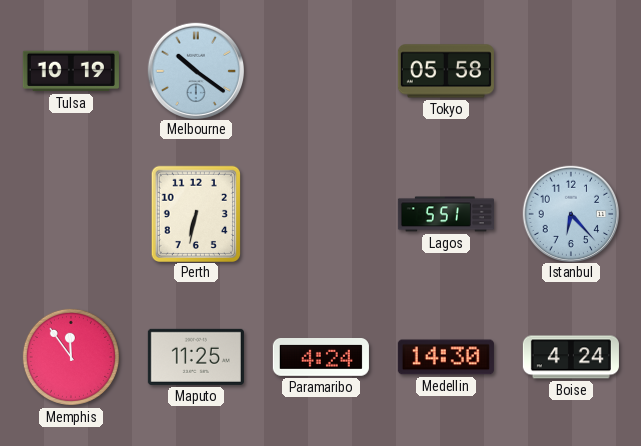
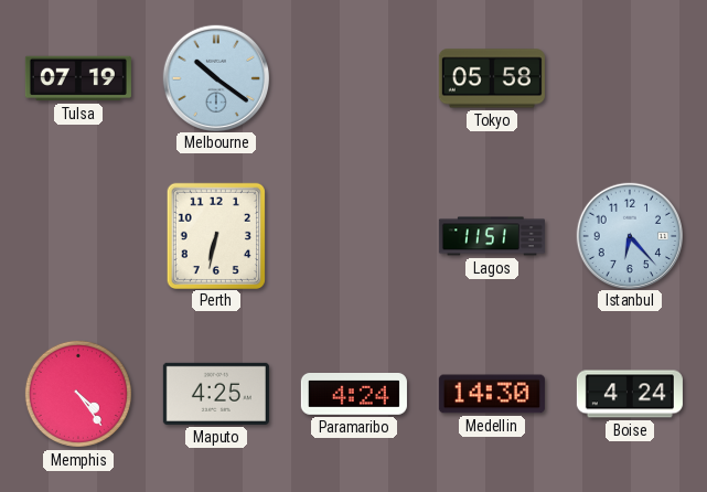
Tulsa: 10:19 -> 07:19 (78, 78)
Lagos: 5:51 -> 11:51 (492, 236)
Memphis: 11:54 -> 4:24 (78, 394)
Maputo: 11:25 -> 4:25 (216, 394)
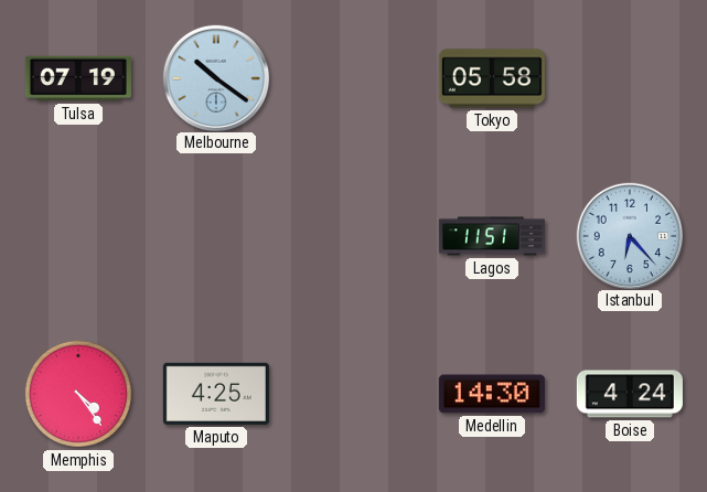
Perth: 6:32 -> none (215, 235)
Paramaribo: 4:24 -> none (354, 395)
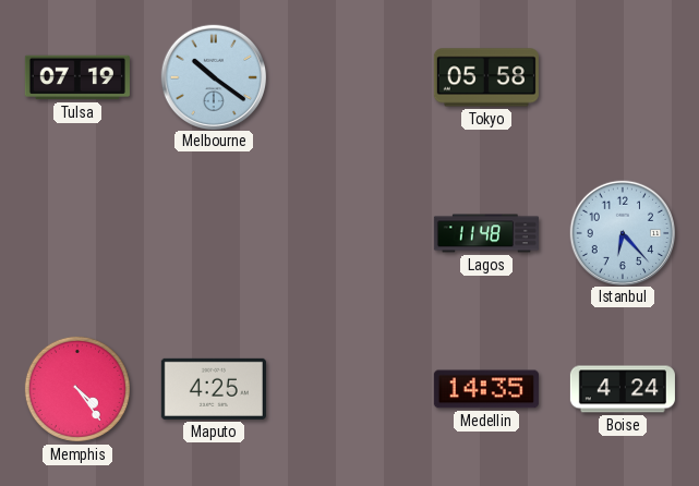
Lagos: 11:51 -> 11:48 (486, 233)
Medellin: 14:30 -> 14:35 (486, 389)
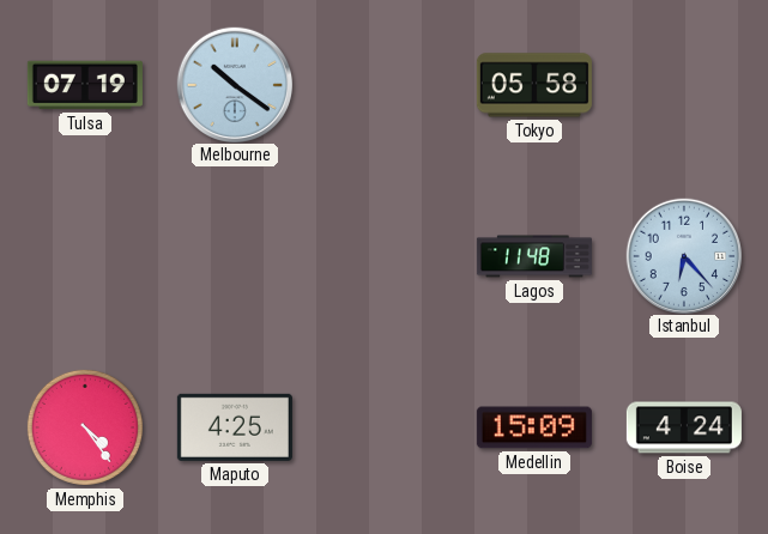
Medellin: 14:35 -> 15:09 (534, 427)
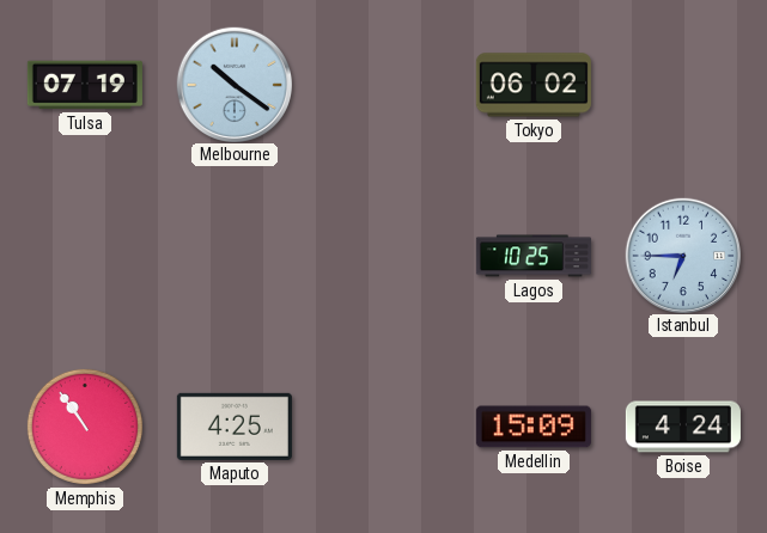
Tokyo: 05:58 -> 06:02 (534, 85)
Lagos: 11:48 -> 10:25 (534, 256)
Istanbul: 6:23 -> 6:45 (682, 255)
Memphis: 4:24 -> 10:54 (85, 427)
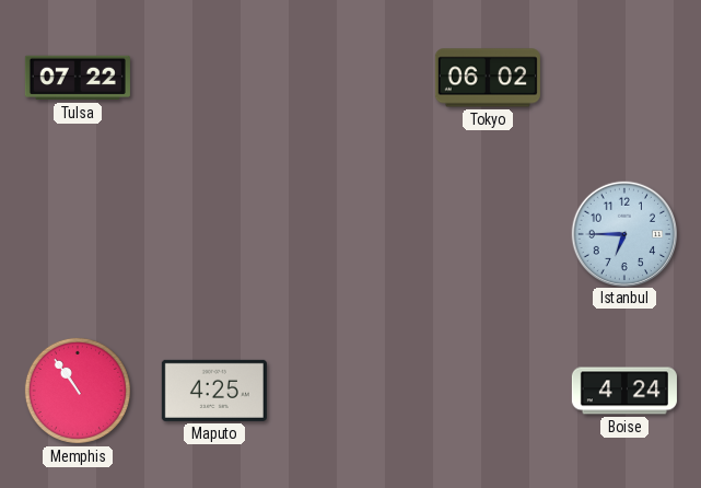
Tulsa: 07:19 -> 07:22 (78, 78)
Melbourne: 10:21 -> none (233, 84)
Lagos: 10:25 -> none (534, 256)
Medellin: 15:09 -> none (534, 427)
